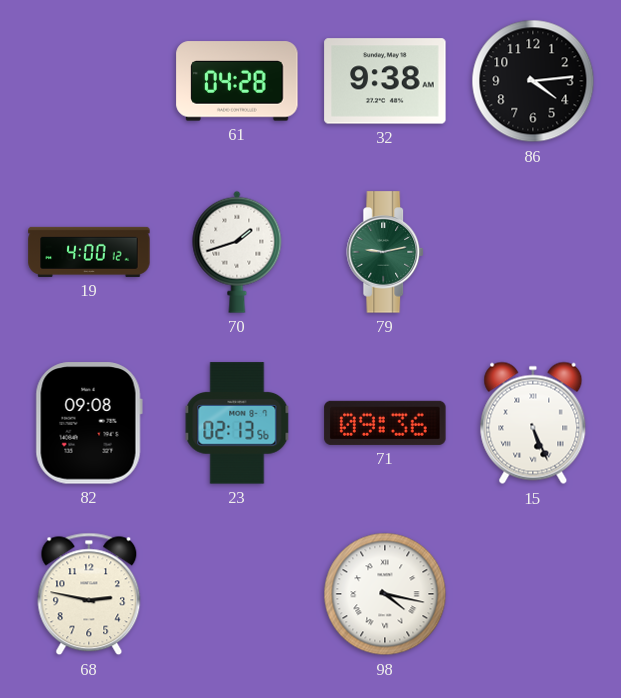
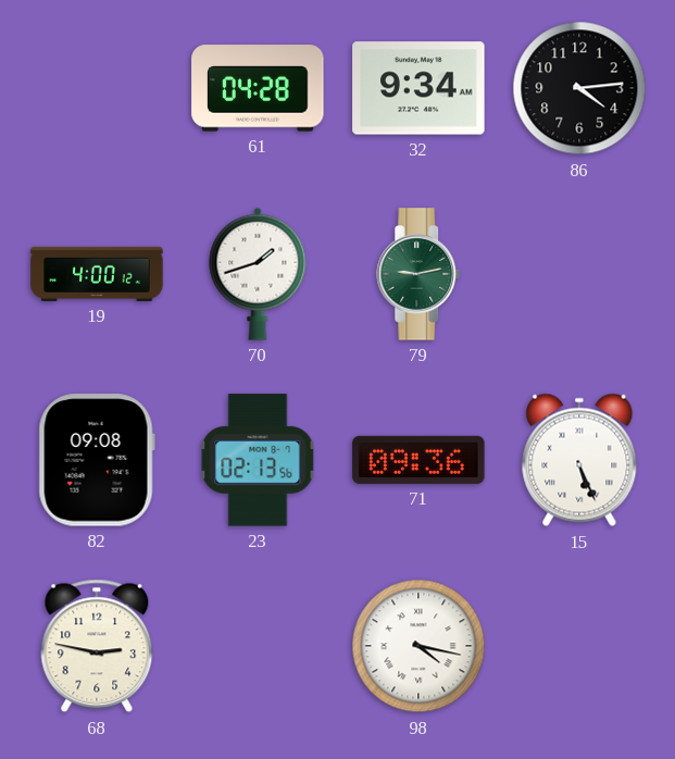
32: 9:38 -> 9:34 (418, 88)
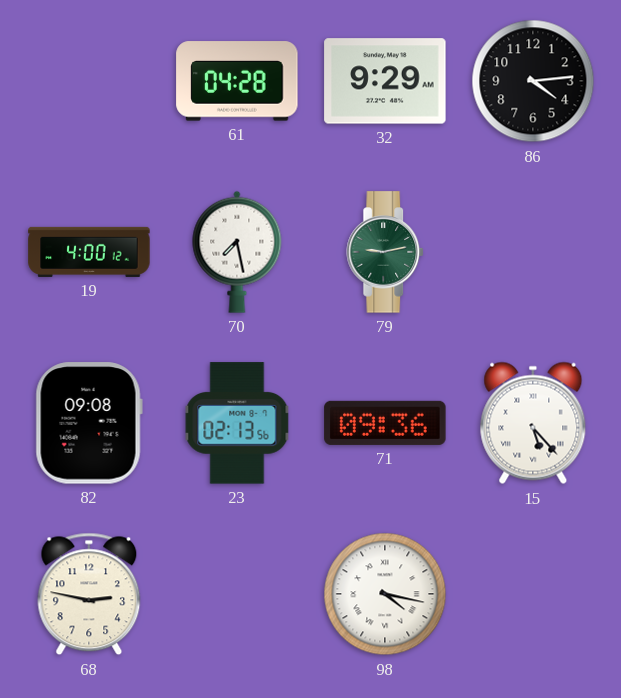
32: 9:34 -> 9:29 (385, 81)
70: 1:42 -> 7:28 (237, 252)
15: 5:26 -> 5:23 (533, 423)
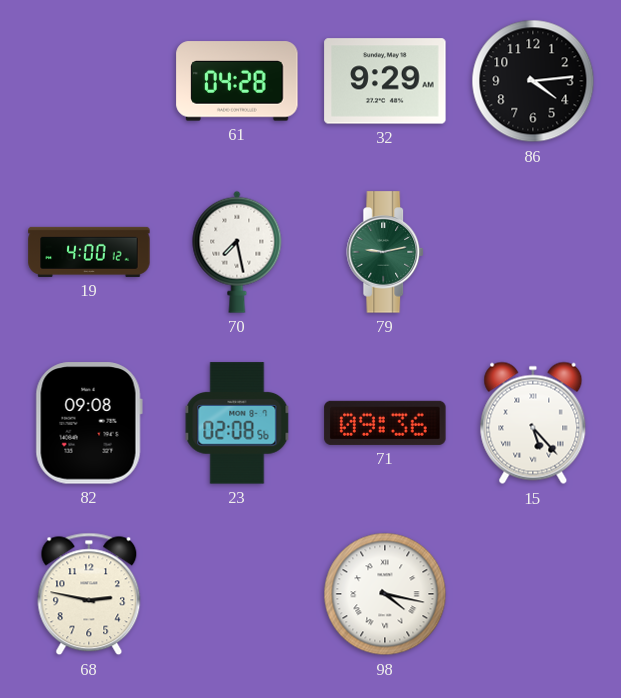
23: 02:13 -> 02:08 (237, 423)
